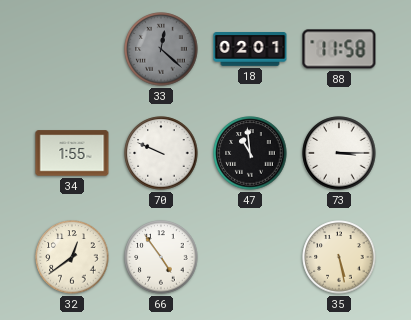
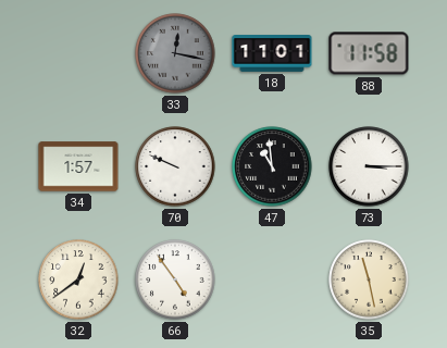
33: 12:22 -> 12:17 (175, 53)
18: 02:01 -> 11:01 (272, 54)
34: 1:55 -> 1:57 (78, 166)
35: 5:28 -> 11:28 (369, 279)
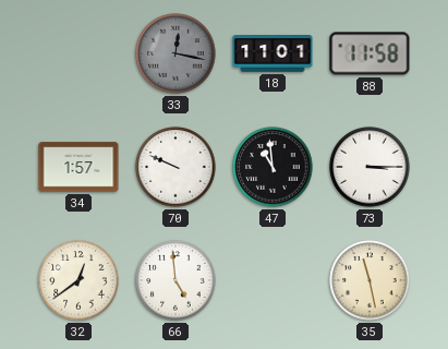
66: 4:54 -> 4:59 (175, 280)
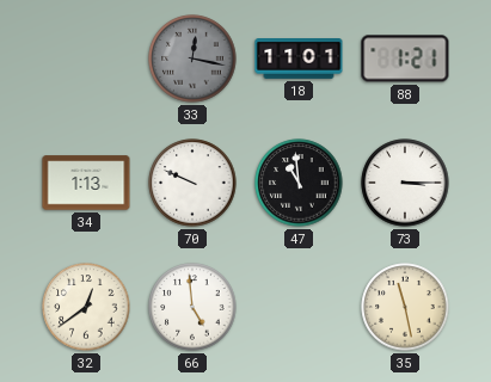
88: 11:58 -> 1:21 (405, 58)
34: 1:57 -> 1:13 (86, 183)
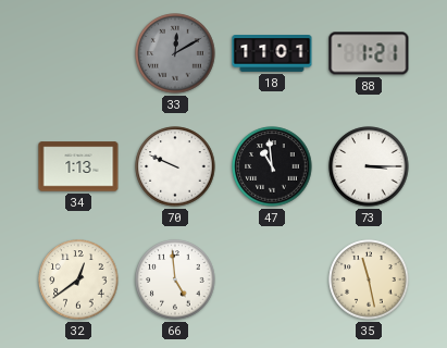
33: 12:17 -> 12:10 (175, 53)
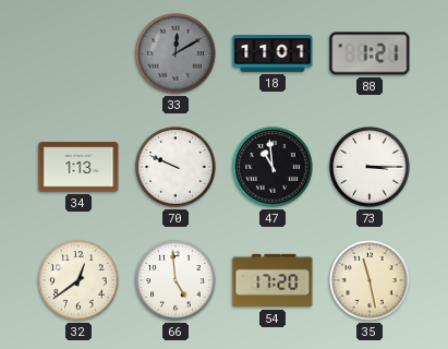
54: none -> 17:20 (273, 280)
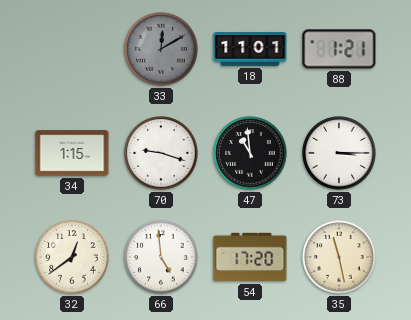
34: 1:13 -> 1:15 (72, 153)
70: 9:49 -> 9:18 (161, 153)
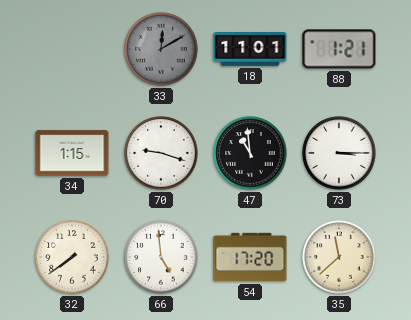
32: 12:39 -> 7:39 (72, 257)
35: 11:28 -> 11:38 (339, 257)
